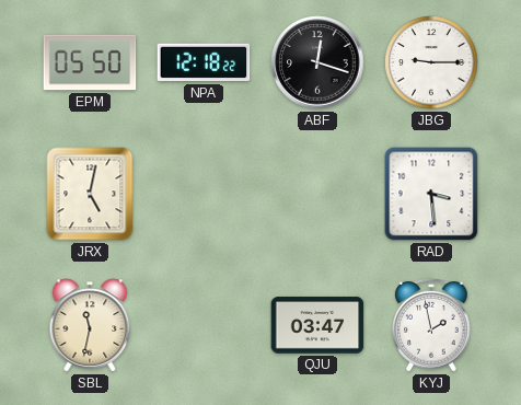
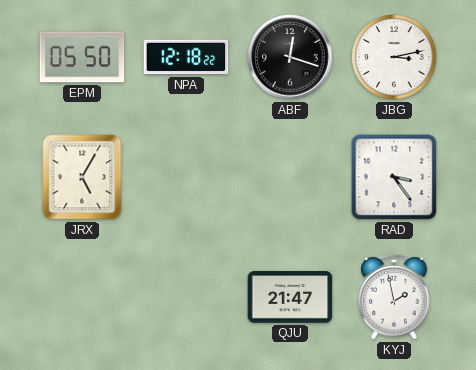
JBG: 9:15 -> 3:13 (394, 57)
JRX: 5:02 -> 5:05 (82, 177)
RAD: 3:29 -> 3:24 (394, 177)
SBL: 11:32 -> none (90, 325)
QJU: 03:47 -> 21:47 (290, 297)
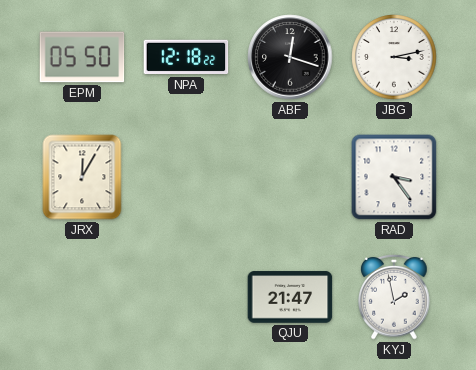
JRX: 5:05 -> 12:05 (82, 177)
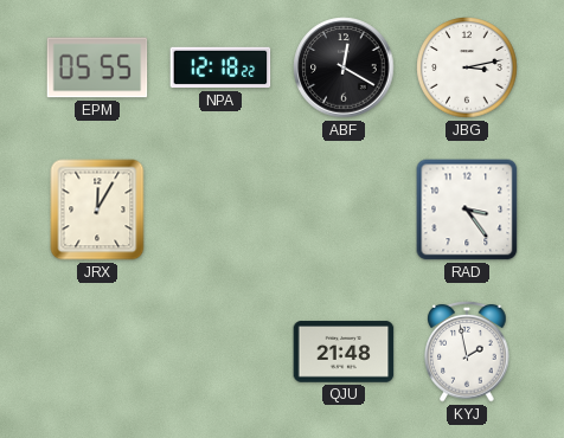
EPM: 05:50 -> 05:55 (97, 67)
ABF: 12:18 -> 12:20 (344, 67)
QJU: 21:47 -> 21:48 (344, 352)
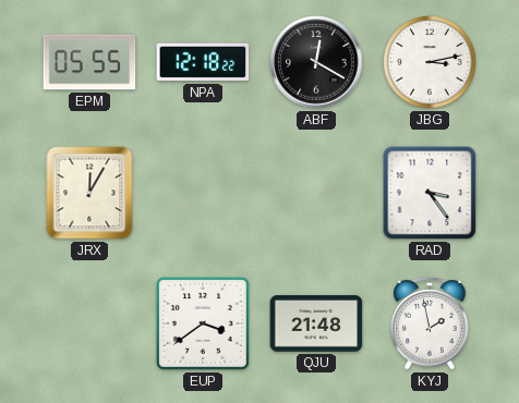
EUP: none -> 3:39 (204, 325)
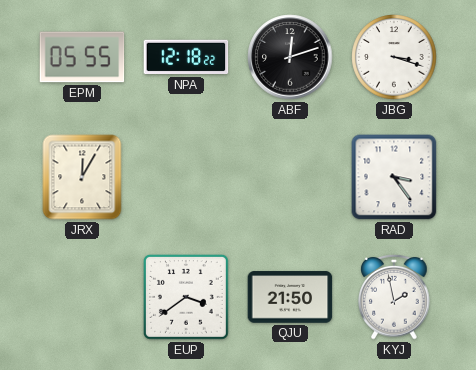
ABF: 12:20 -> 12:12 (290, 57)
JBG: 3:13 -> 3:18 (394, 57)
QJU: 21:48 -> 21:50 (290, 297)
